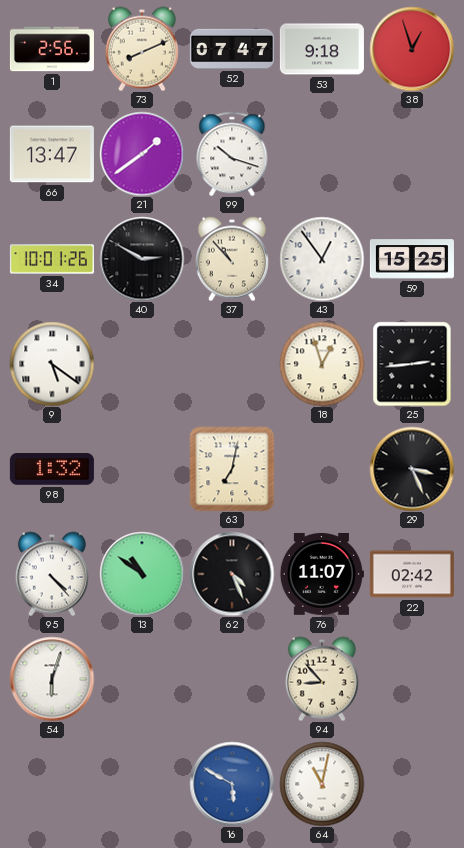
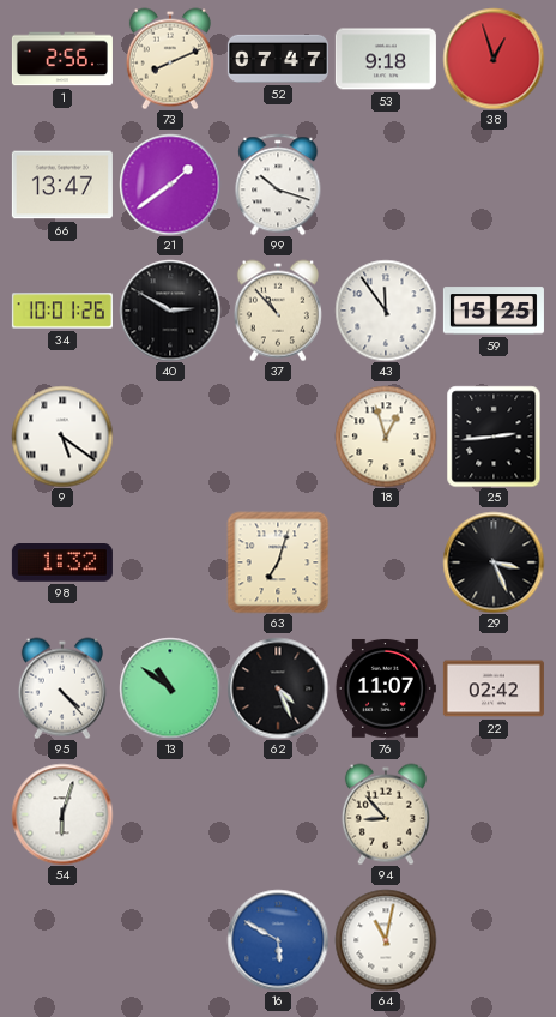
43: 12:54 -> 11:54 (386, 311)
63: 7:02 -> 7:03 (278, 562)
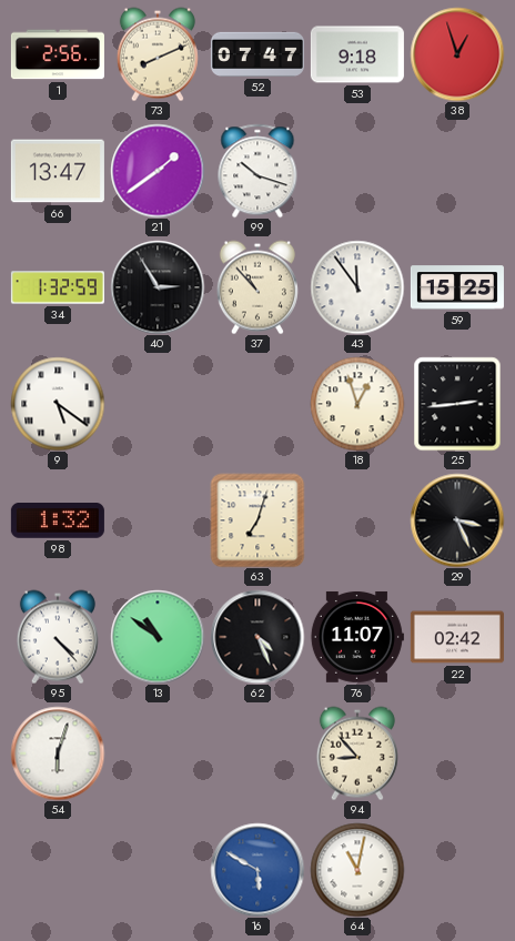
34: 10:01 -> 1:32 (58, 287)
40: 2:50 -> 2:55 (158, 287)
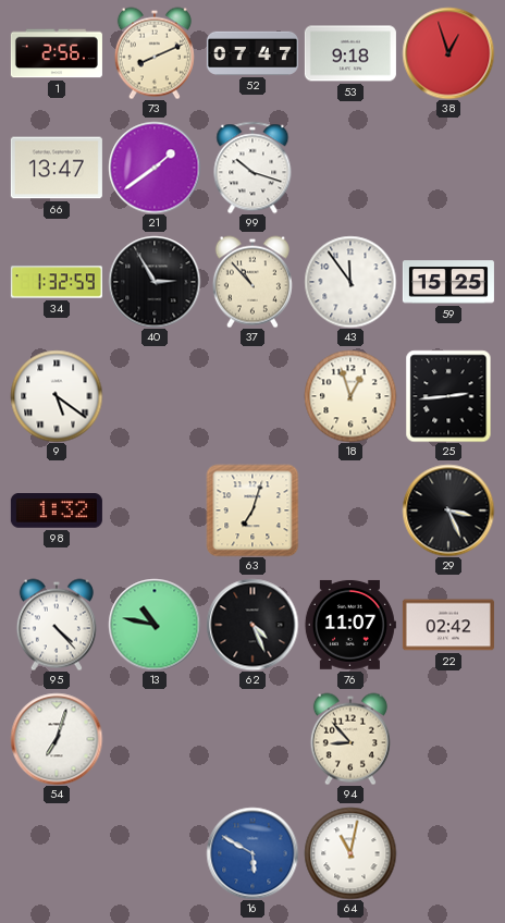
13: 10:51 -> 10:47 (155, 625)
54: 6:03 -> 7:03 (57, 739)
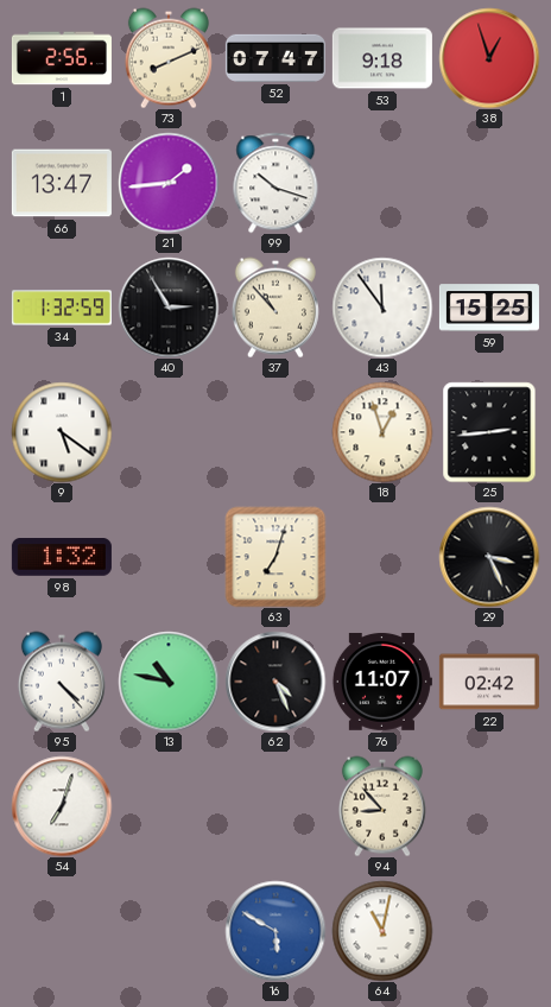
21: 1:39 -> 1:44 (169, 183)
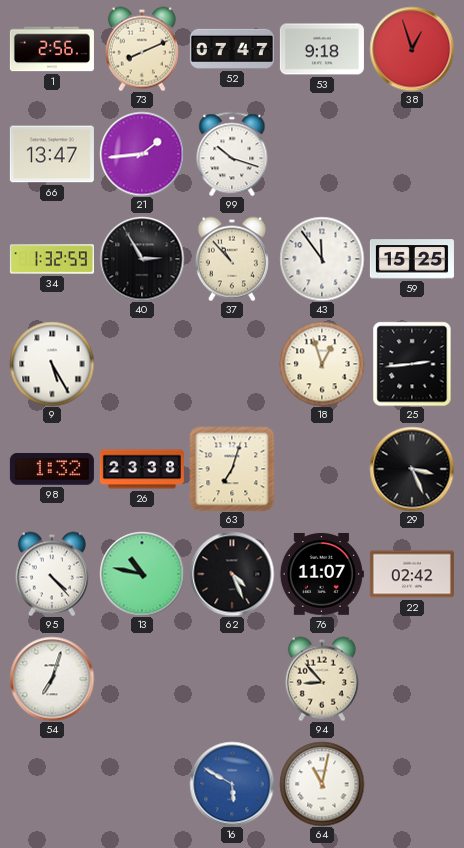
9: 5:21 -> 5:25 (52, 364)
26: none -> 23:38 (142, 469)
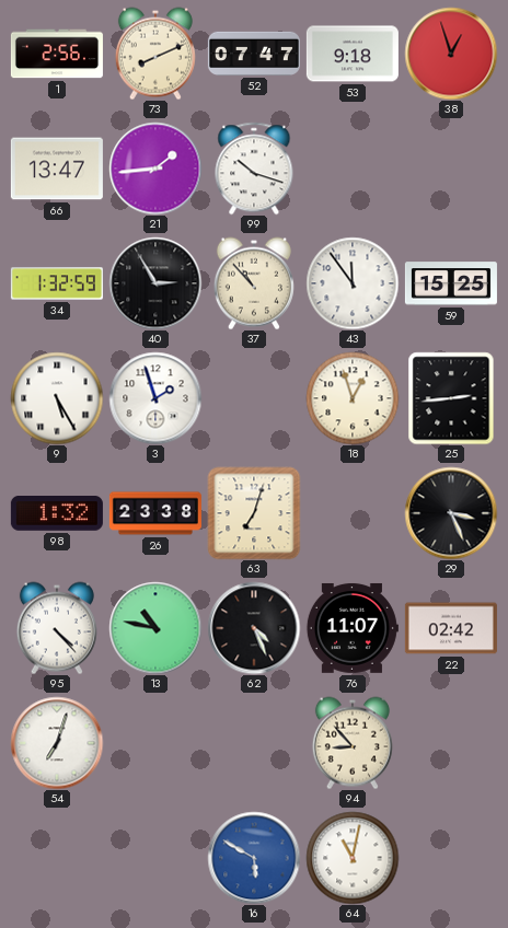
3: none -> 1:57 (155, 398)
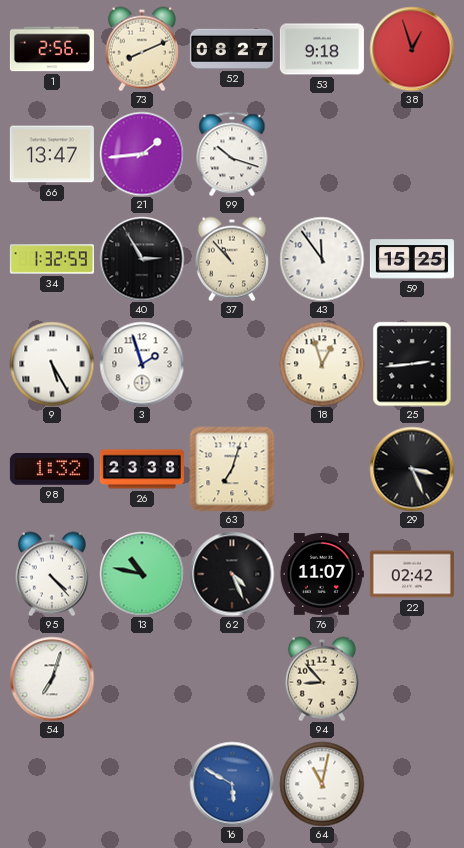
52: 07:47 -> 08:27 (232, 49)
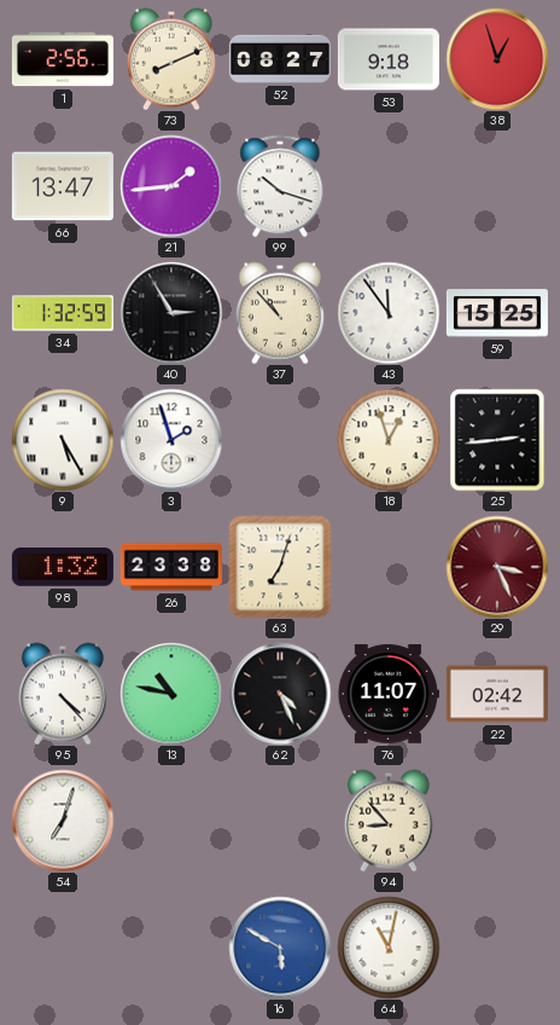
29 dial: black -> burgundy (497, 567)
